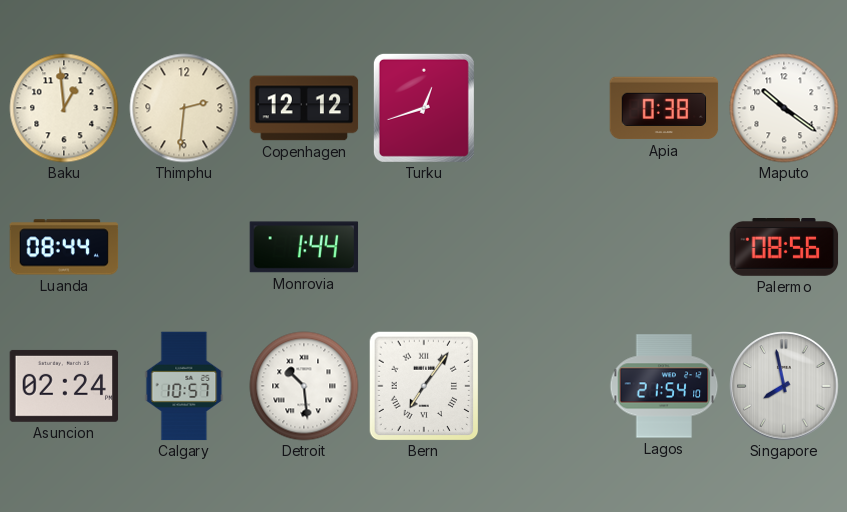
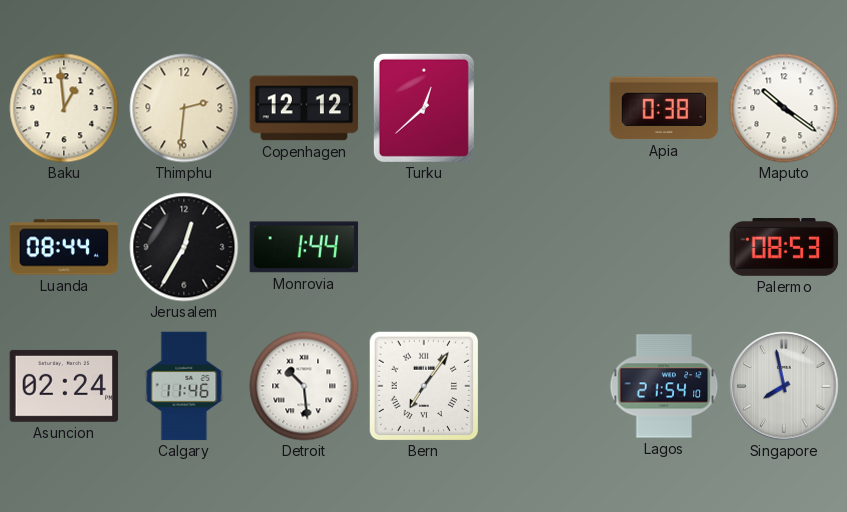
Turku: 12:42 -> 12:38 (424, 108)
Jerusalem: none -> 12:35 (184, 247)
Palermo: 08:56 -> 08:53 (784, 248)
Calgary: 10:57 -> 11:46 (184, 386)
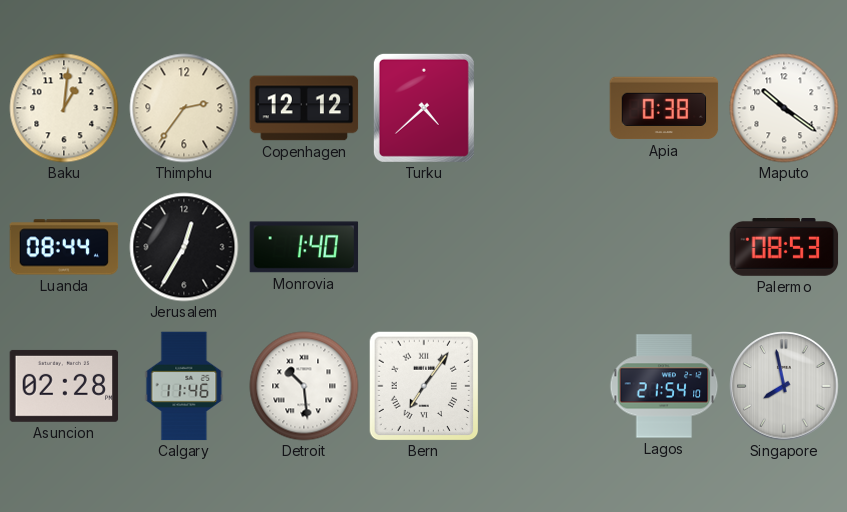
Baku: 12:59 -> 1:01 (64, 108)
Thimphu: 2:31 -> 2:36 (184, 108)
Turku: 12:38 -> 4:38 (424, 108)
Monrovia: 1:44 -> 1:40 (304, 247)
Asuncion: 02:24 -> 02:28 (64, 386)
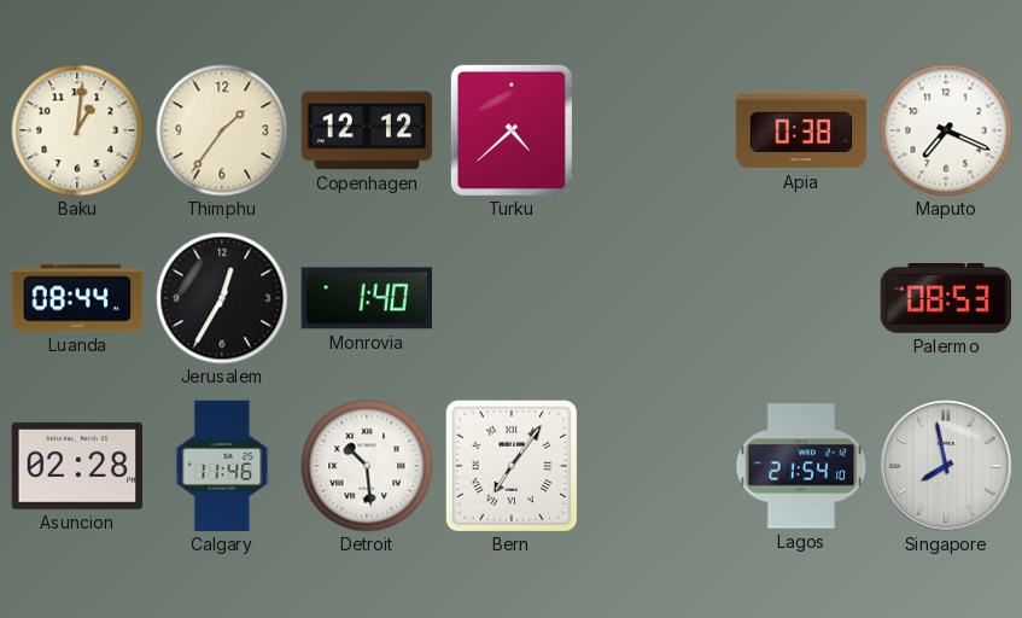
Thimphu: 2:36 -> 1:36 (222, 130)
Maputo: 10:21 -> 7:19 (946, 130)
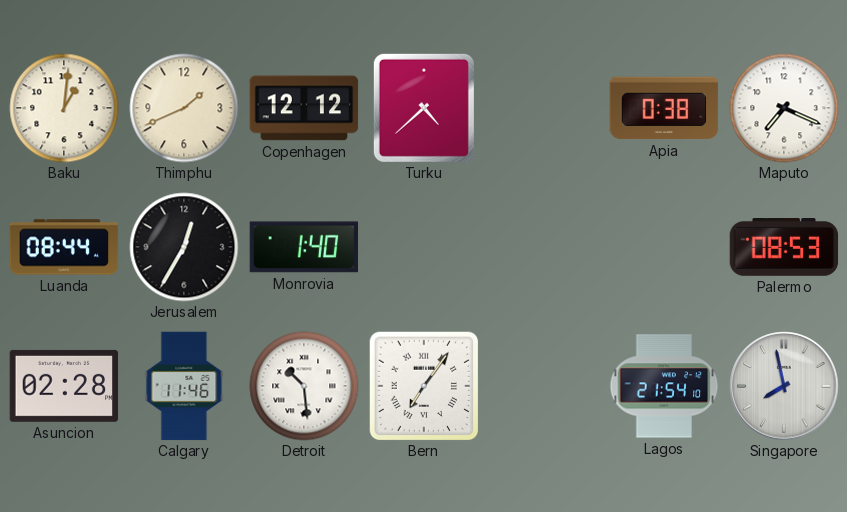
Thimphu: 1:36 -> 1:41 (184, 108)
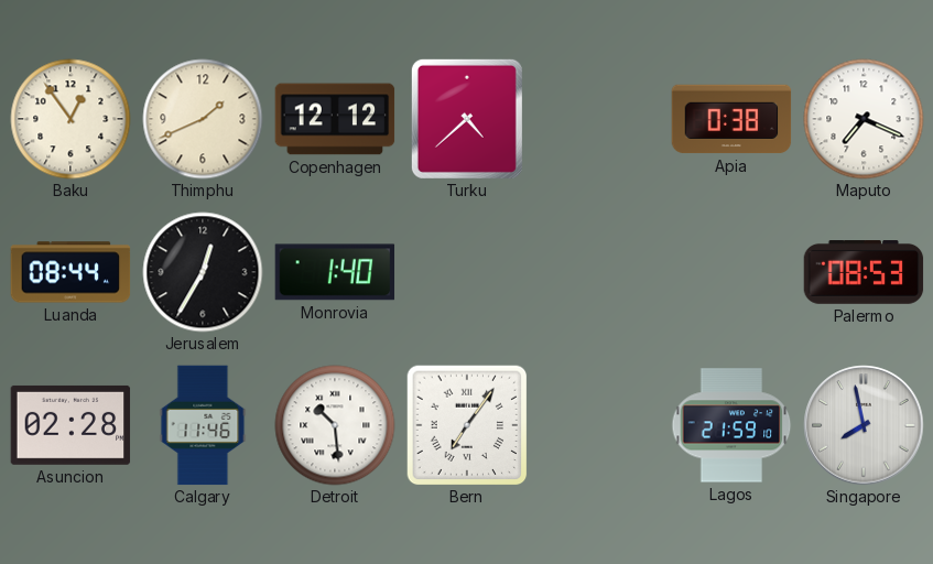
Baku: 1:01 -> 12:54 (70, 119)
Lagos: 21:54 -> 21:59 (731, 425)
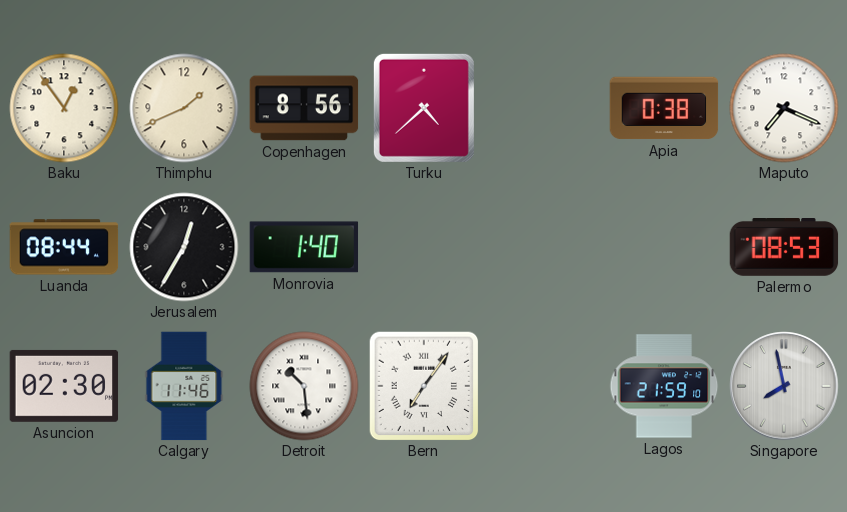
Copenhagen: 12:12 -> 8:56 (304, 108)
Asuncion: 02:28 -> 02:30 (64, 386)
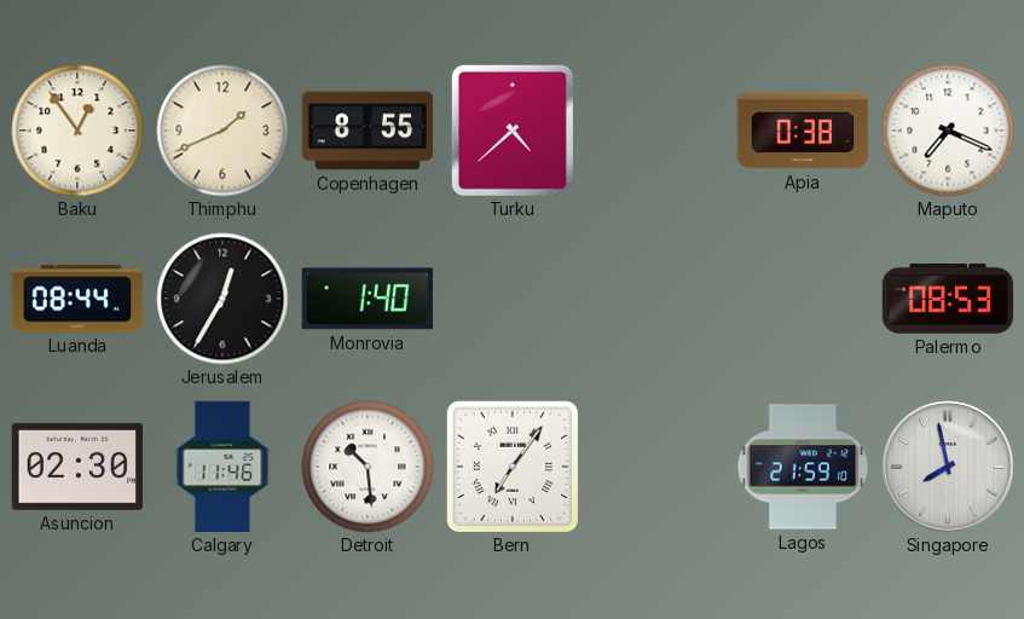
Copenhagen: 8:56 -> 8:55 (368, 131)
